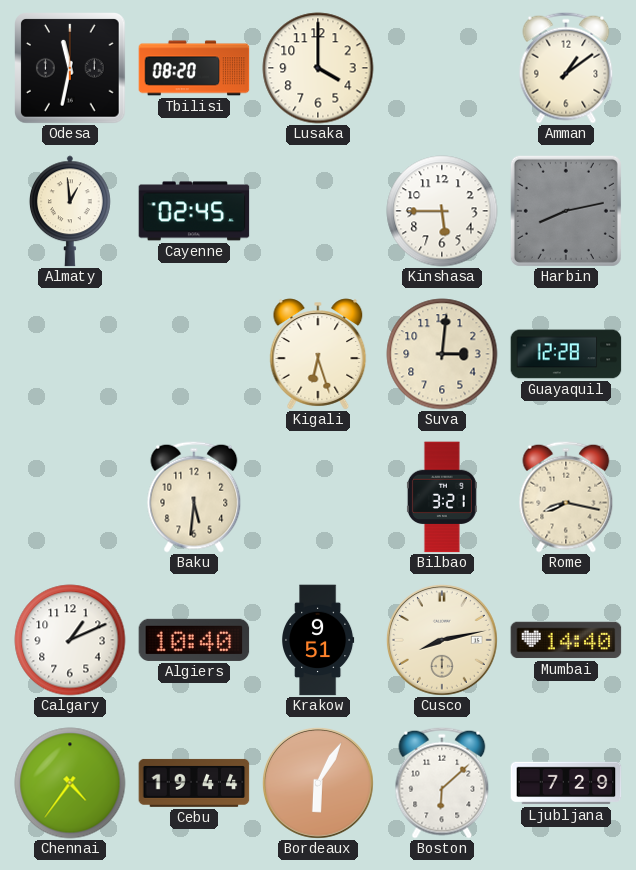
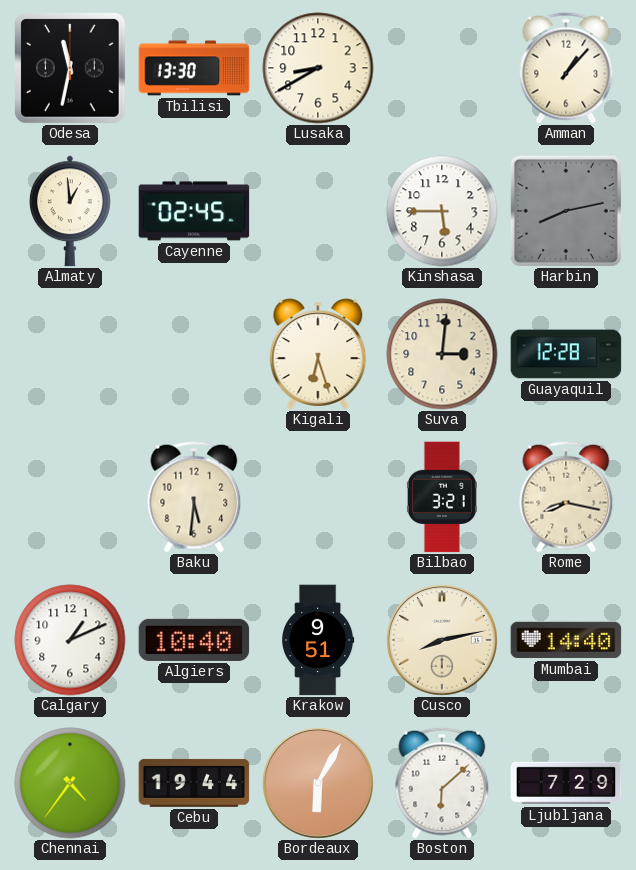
Tbilisi: 08:20 -> 13:30 (194, 68)
Lusaka: 4:00 -> 8:40 (318, 68)
Amman: 1:09 -> 1:07 (566, 68)
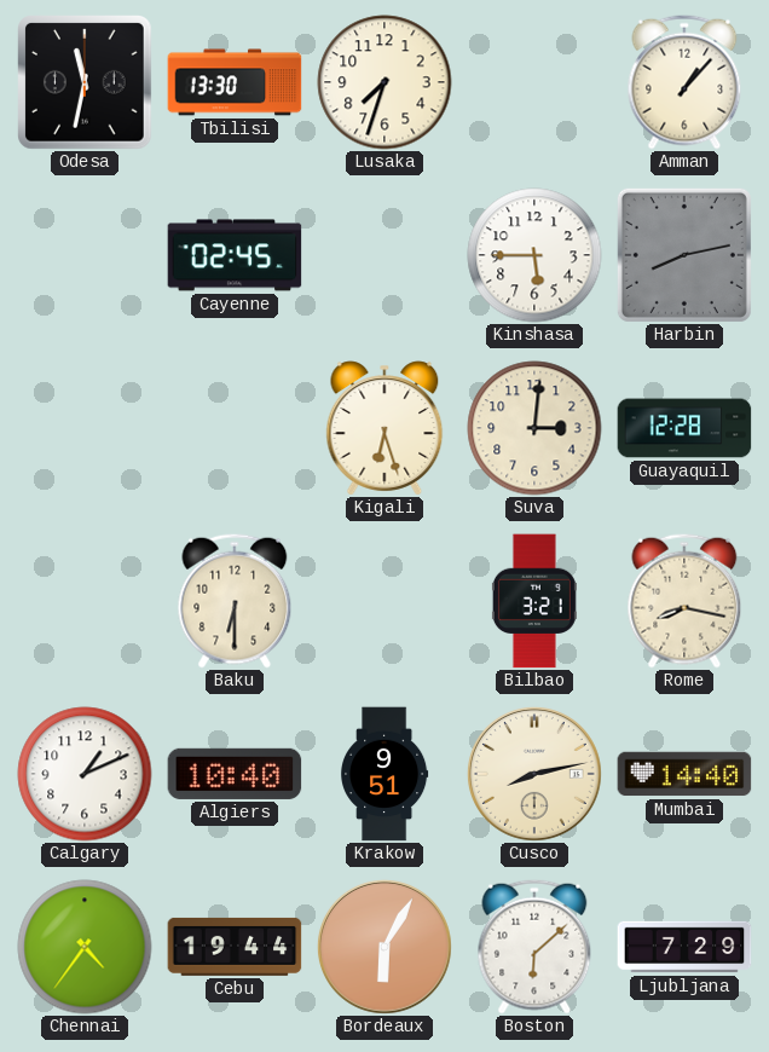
Lusaka: 8:40 -> 7:33 (384, 82)
Almaty: 12:59 -> none (70, 211)
Baku: 5:31 -> 6:30 (235, 601)
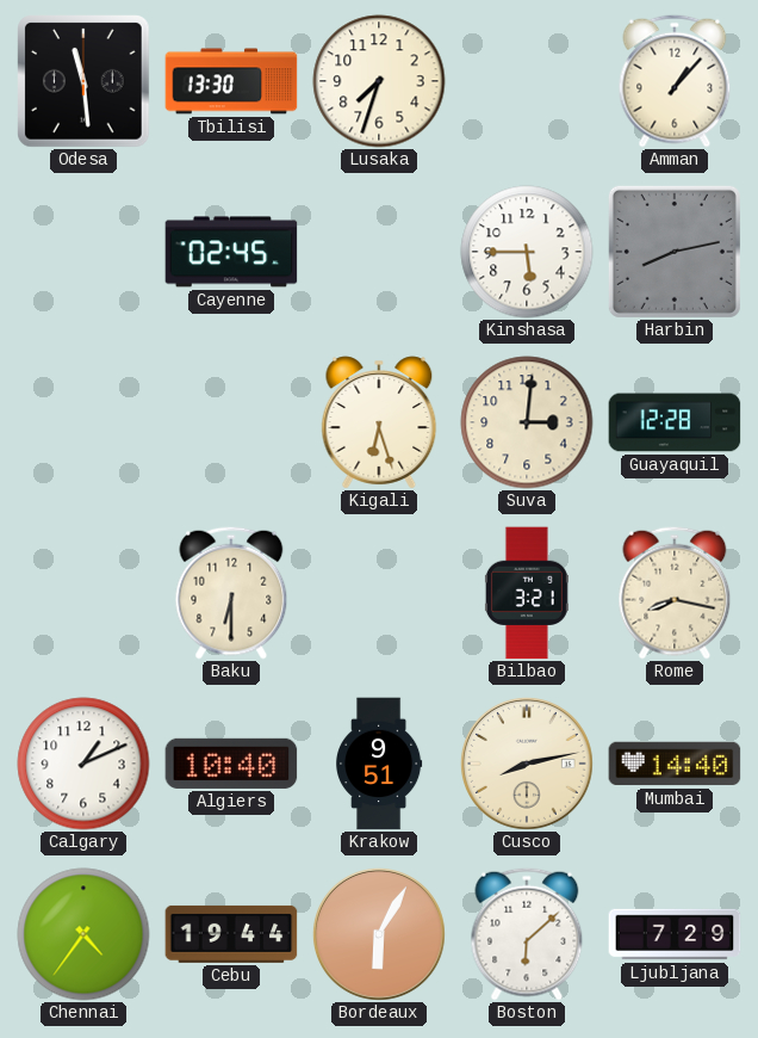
Odesa: 11:32 -> 11:29 (85, 82)
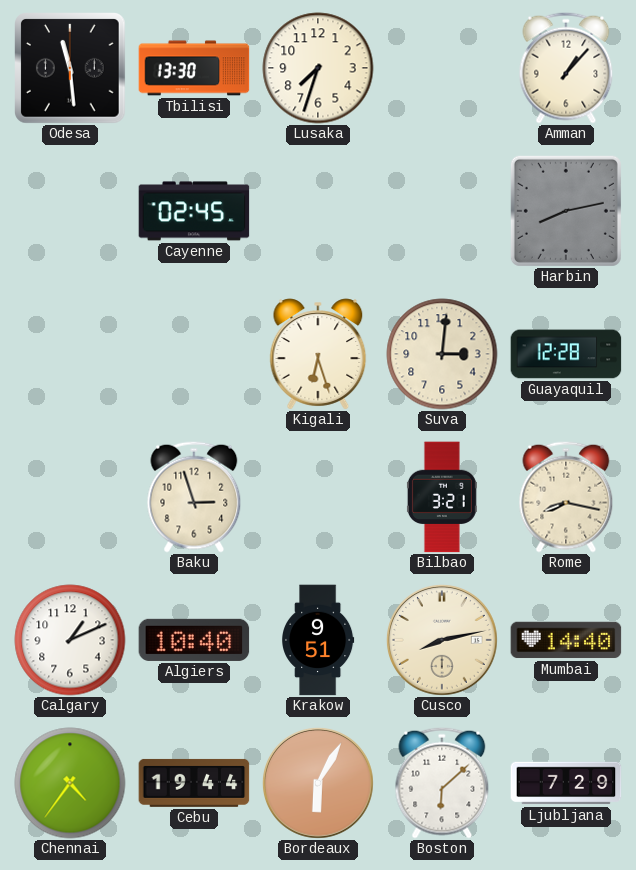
Kinshasa: 5:45 -> none (527, 252)
Baku: 6:30 -> 2:57 (194, 497)
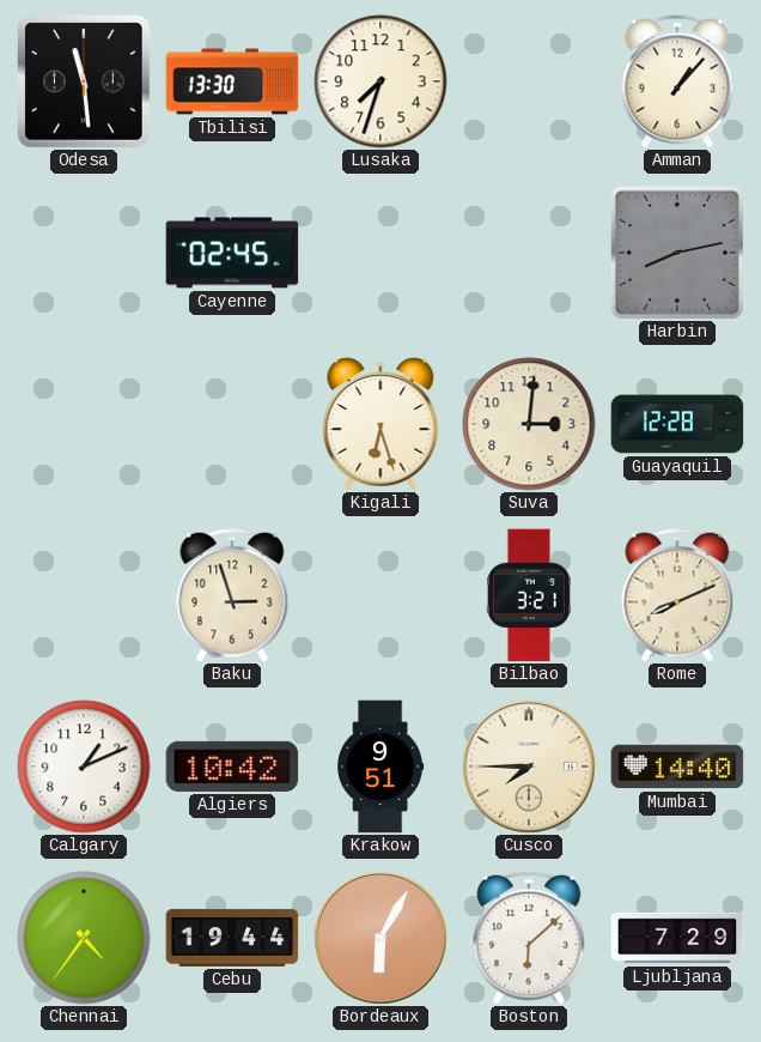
Rome: 8:17 -> 8:11 (677, 595)
Algiers: 10:40 -> 10:42 (232, 767)
Cusco: 8:13 -> 7:45 (529, 767)
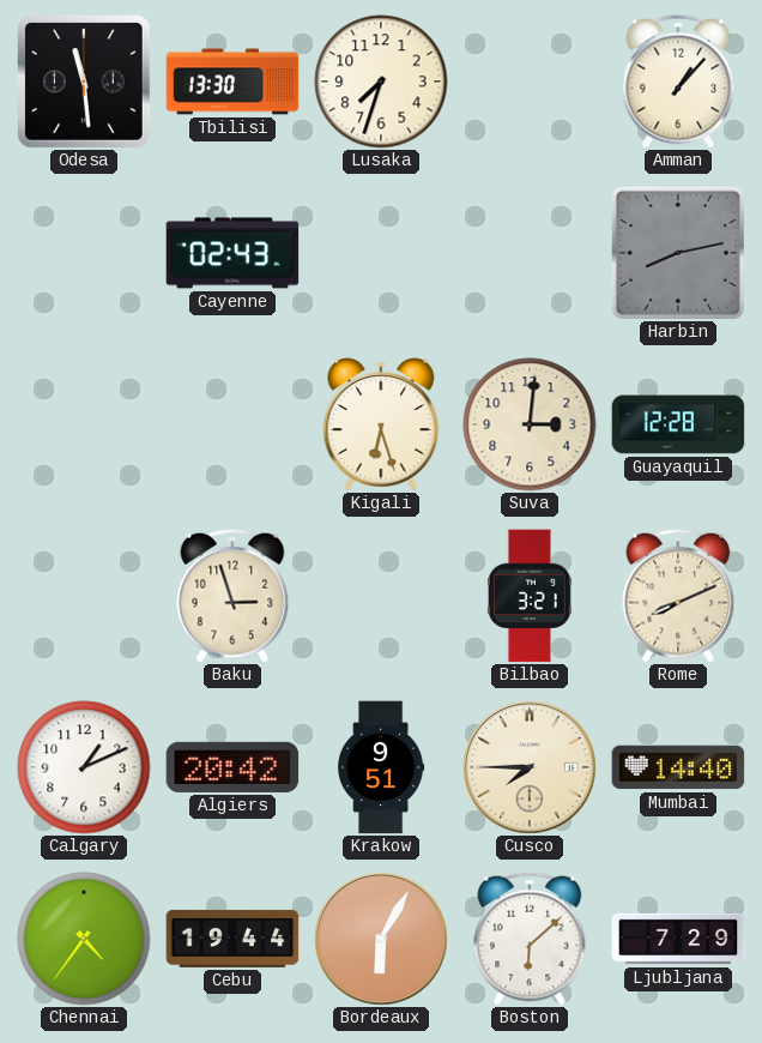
Cayenne: 02:45 -> 02:43 (232, 253)
Algiers: 10:42 -> 20:42 (232, 767)
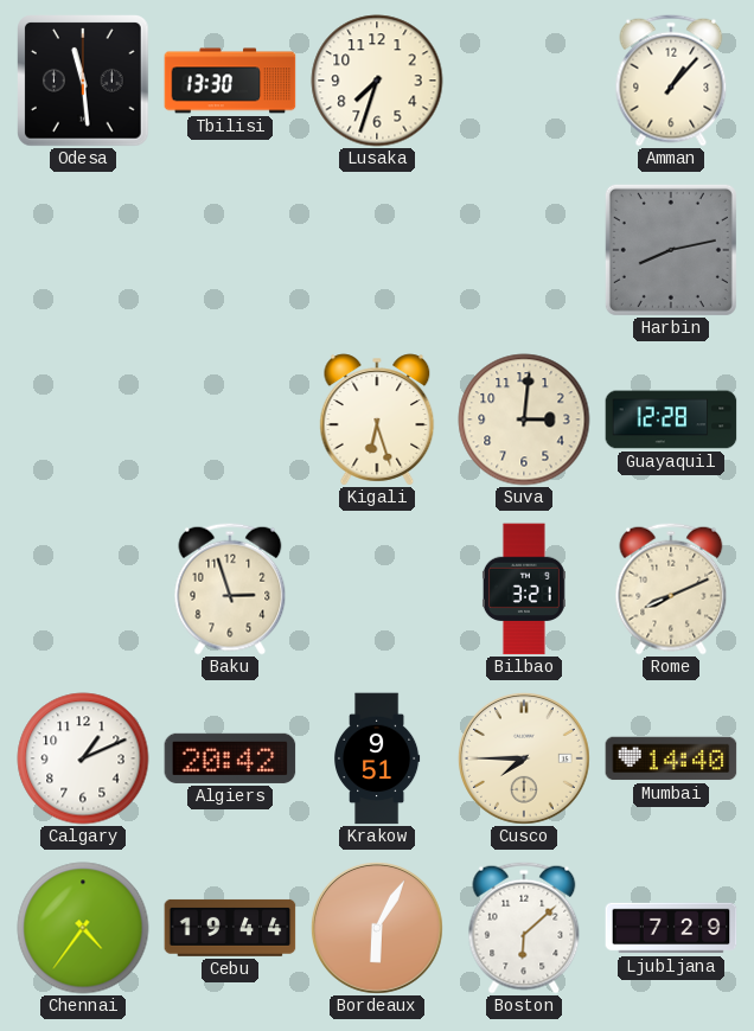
Cayenne: 02:43 -> none (232, 253)
